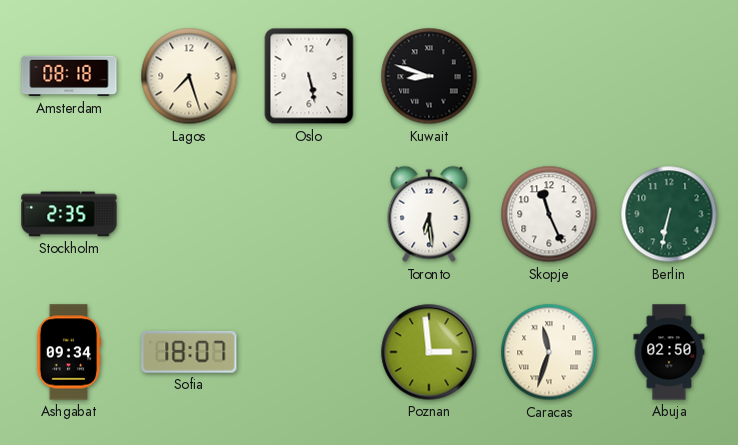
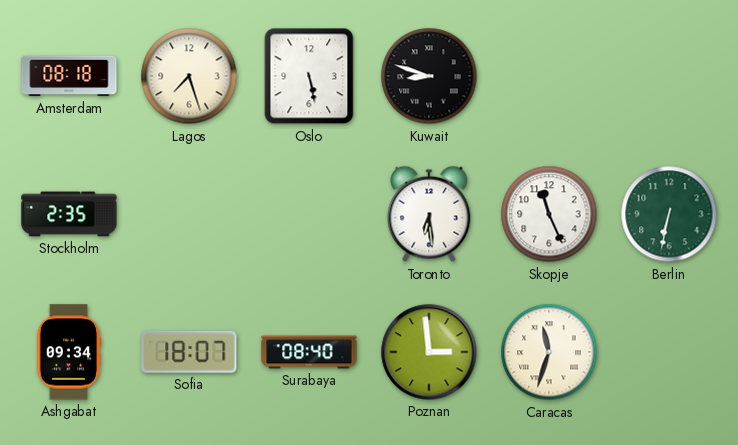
Surabaya: none -> 08:40 (309, 352)
Abuja: 02:50 -> none (669, 352)
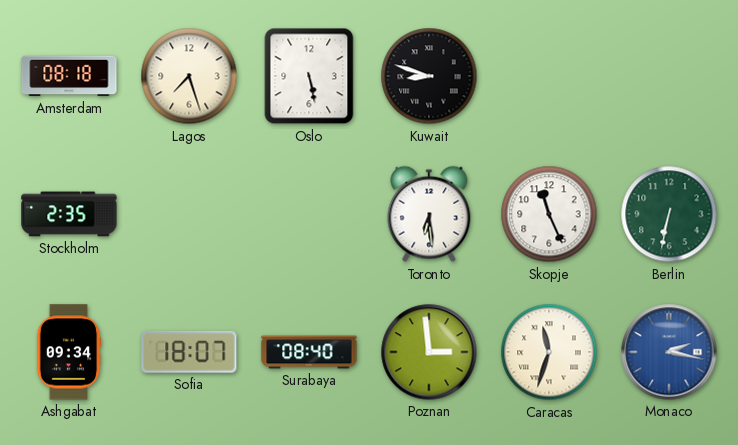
Monaco: none -> 2:17 (669, 352)
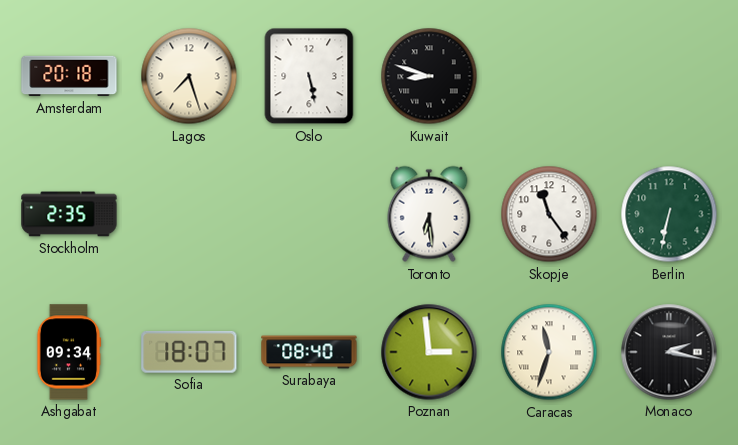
Amsterdam: 08:18 -> 20:18 (69, 76)
Skopje: 11:26 -> 11:24 (549, 214)
Monaco dial: blue -> black (669, 352)
